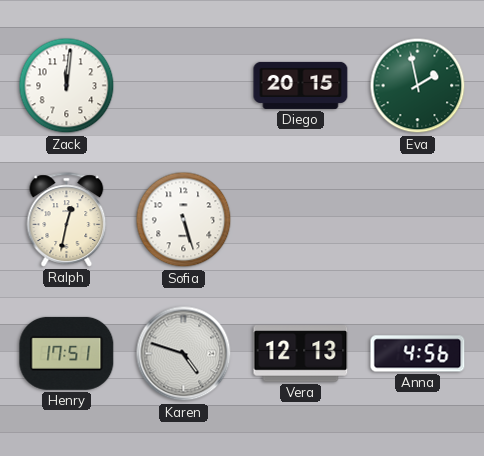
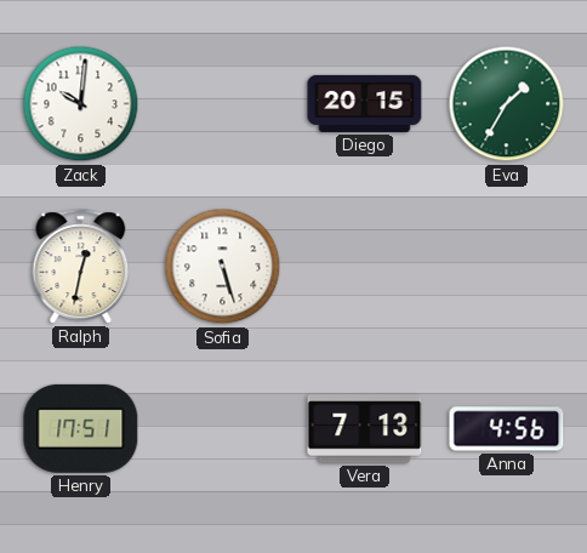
Zack: 12:01 -> 10:01 (81, 104)
Eva: 1:58 -> 1:35 (507, 104)
Karen: 4:48 -> none (184, 354)
Vera: 12:13 -> 7:13 (365, 429)
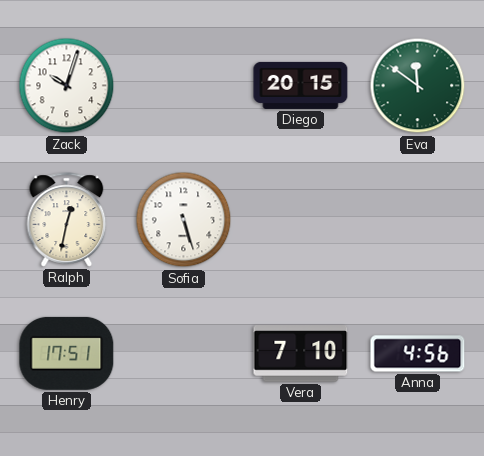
Zack: 10:01 -> 10:03 (67, 86)
Eva: 1:35 -> 11:51 (418, 86)
Vera: 7:13 -> 7:10 (301, 354)
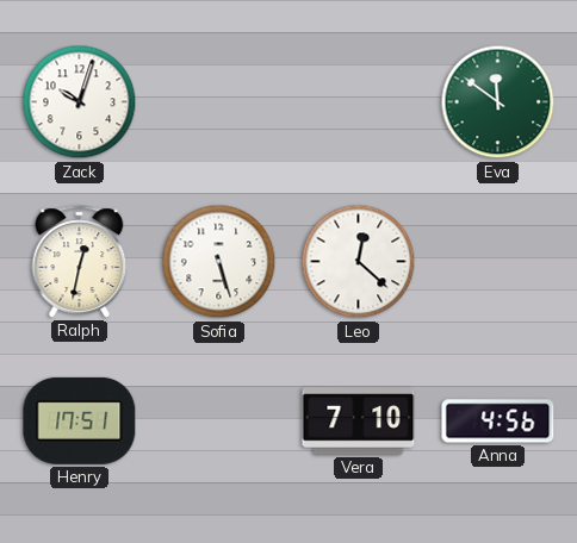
Diego: 20:15 -> none (301, 85)
Leo: none -> 12:22 (359, 262)
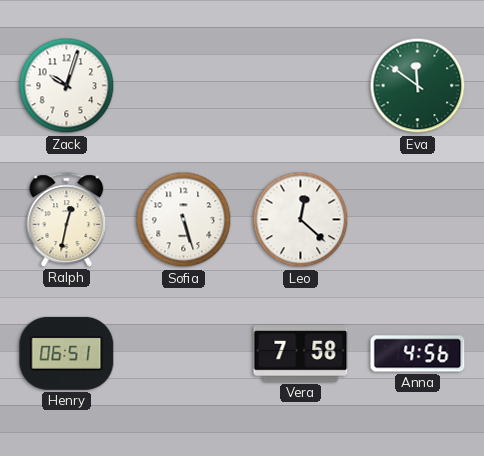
Henry: 17:51 -> 06:51 (67, 353)
Vera: 7:10 -> 7:58 (301, 354)
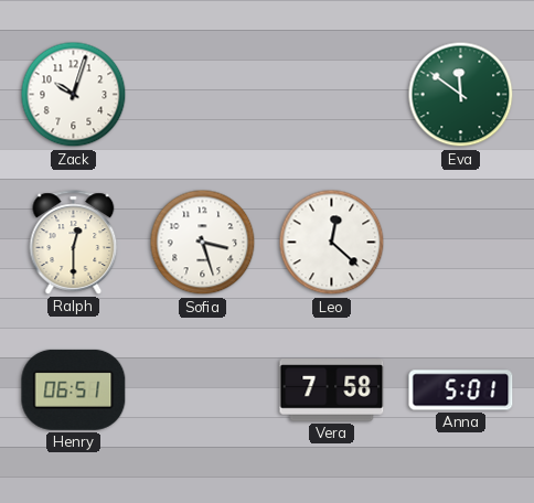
Ralph: 12:32 -> 12:30 (74, 243)
Sofia: 5:27 -> 3:27 (203, 243)
Anna: 4:56 -> 5:01 (461, 390)
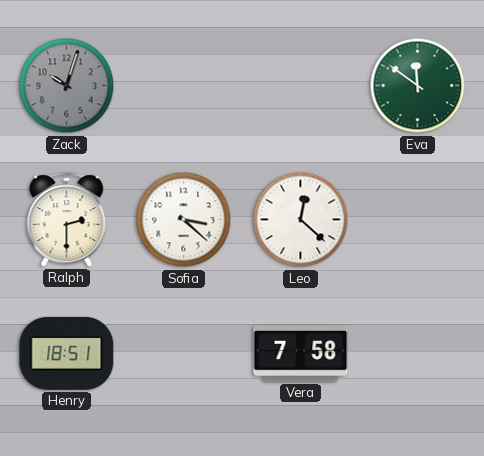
Zack dial: white -> grey (67, 86)
Ralph: 12:30 -> 2:30 (67, 220)
Sofia: 3:27 -> 3:22 (184, 220)
Henry: 06:51 -> 18:51 (67, 353)
Anna: 5:01 -> none (461, 390)
